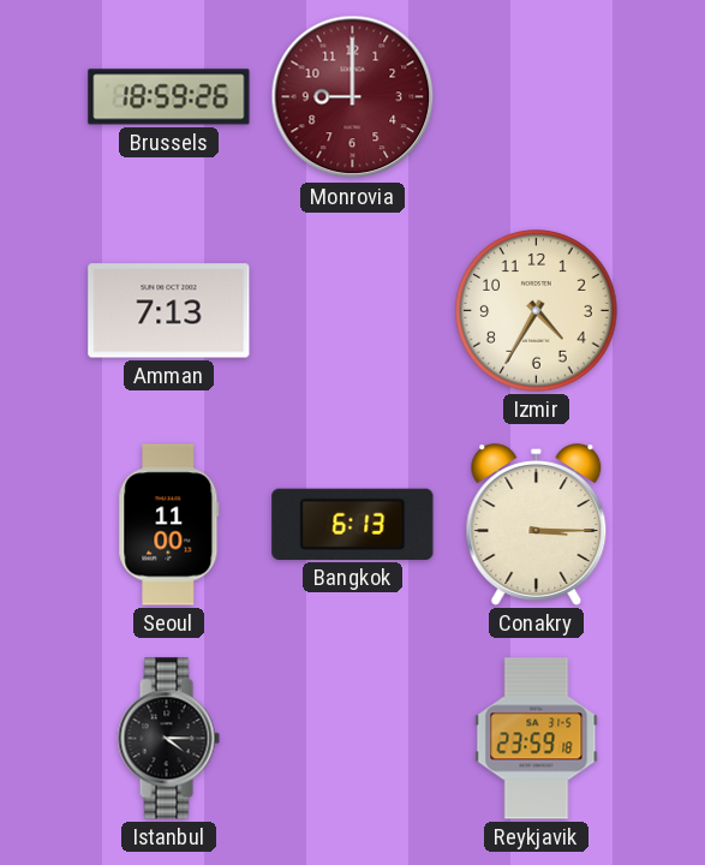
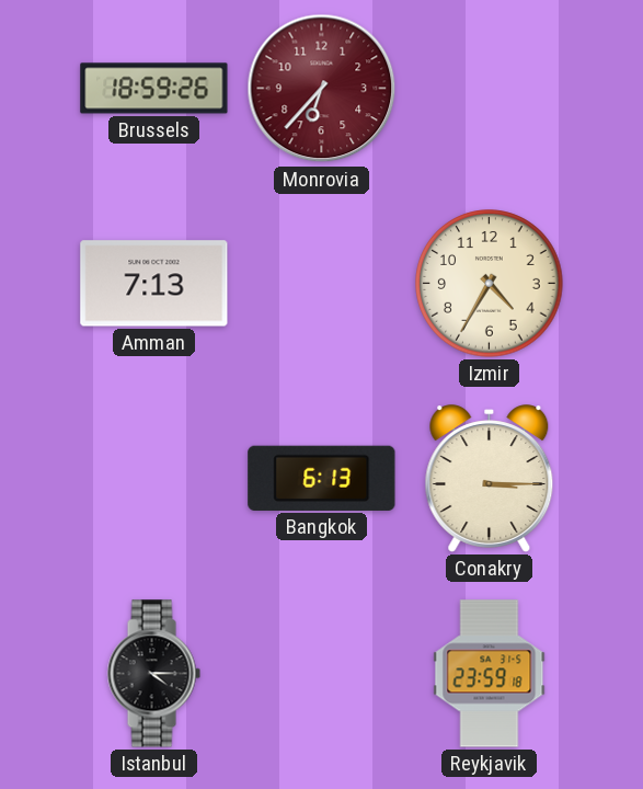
Monrovia: 9:00 -> 6:37 (322, 89)
Seoul: 11:00 -> none (169, 525)
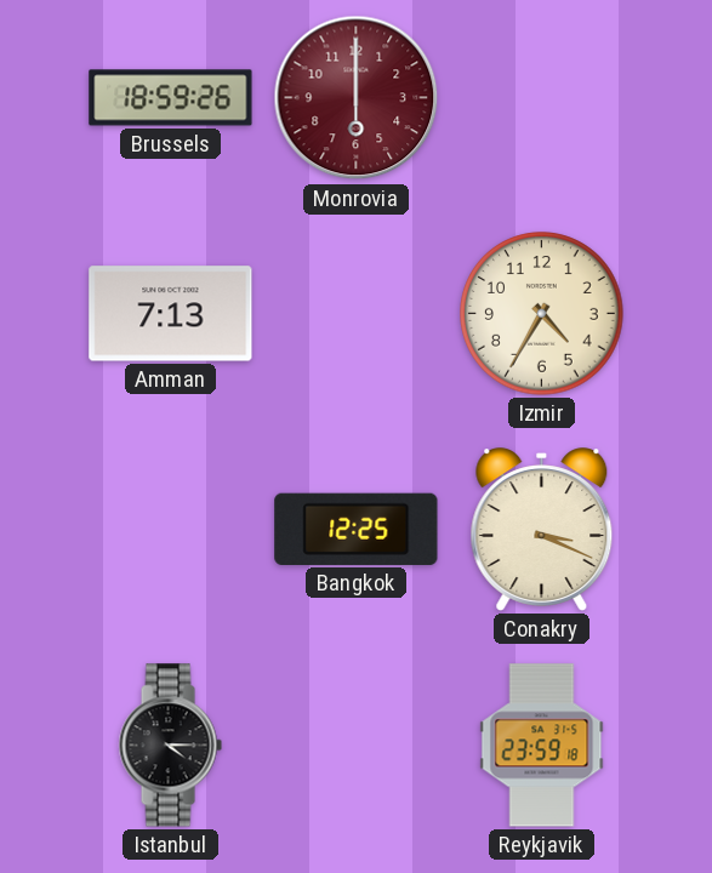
Monrovia: 6:37 -> 6:00 (357, 98)
Bangkok: 6:13 -> 12:25 (357, 529)
Conakry: 3:15 -> 3:19 (542, 530)
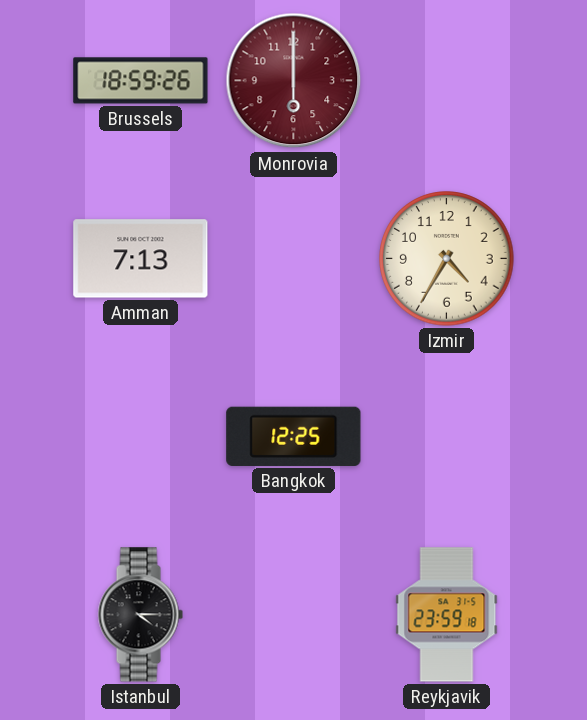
Conakry: 3:19 -> none (542, 530)
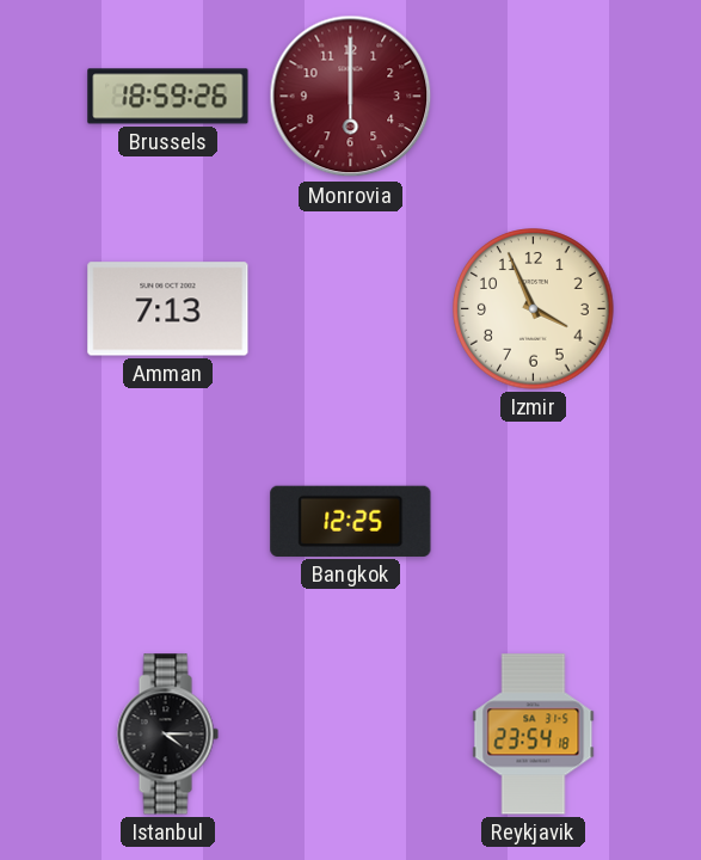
Izmir: 4:35 -> 3:56 (534, 309)
Reykjavik: 23:59 -> 23:54 (534, 735)
